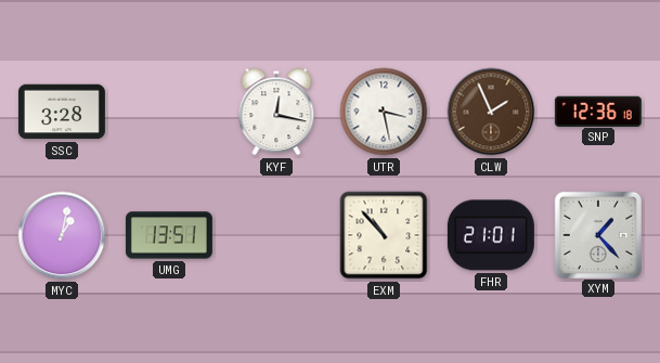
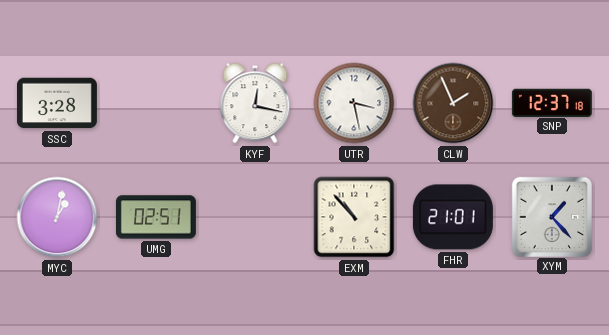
SNP: 12:36 -> 12:37 (552, 102)
UMG: 13:51 -> 02:51 (156, 217)
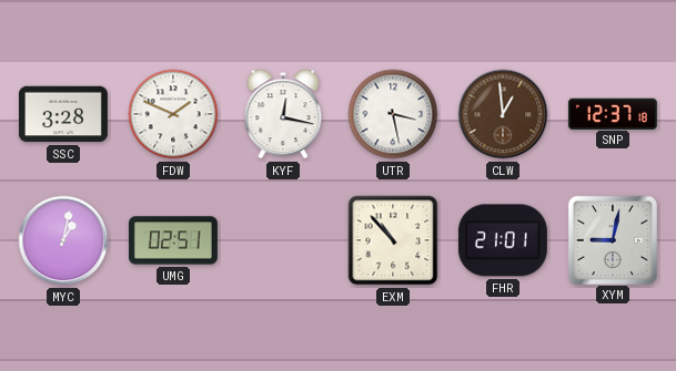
FDW: none -> 1:49 (173, 114)
CLW: 1:56 -> 12:59 (503, 114)
XYM: 1:23 -> 9:02 (612, 239)
